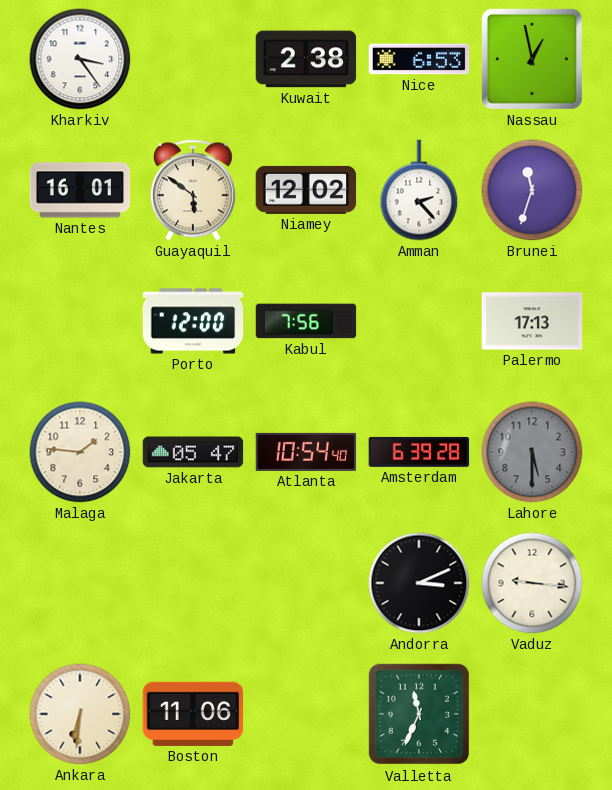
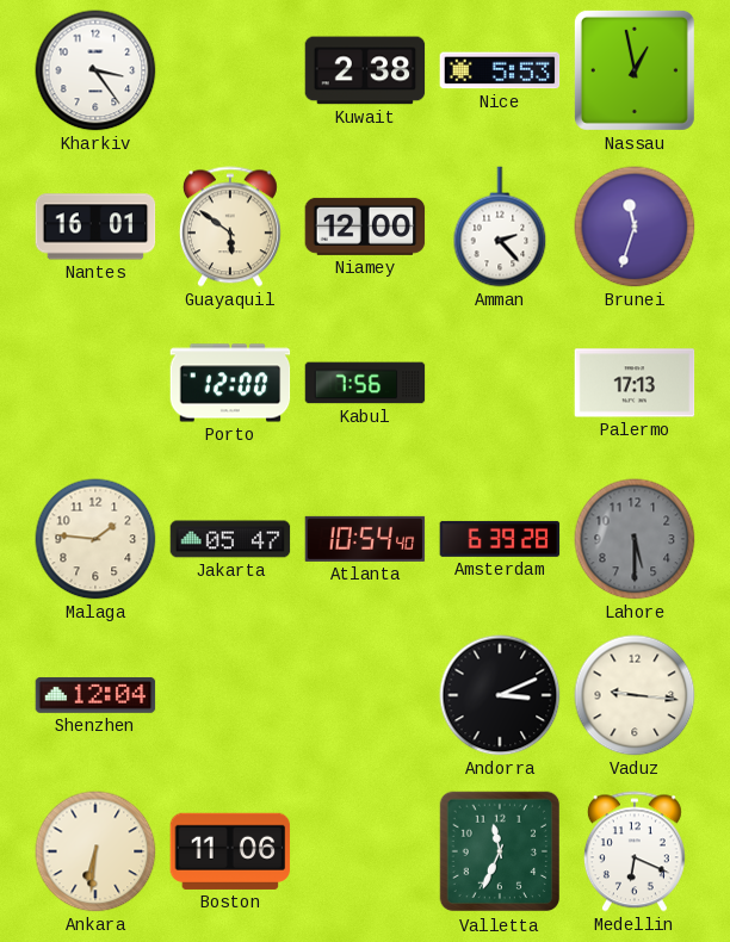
Nice: 6:53 -> 5:53 (500, 70)
Niamey: 12:02 -> 12:00 (365, 227)
Shenzhen: none -> 12:04 (95, 695)
Medellin: none -> 6:19 (635, 851)
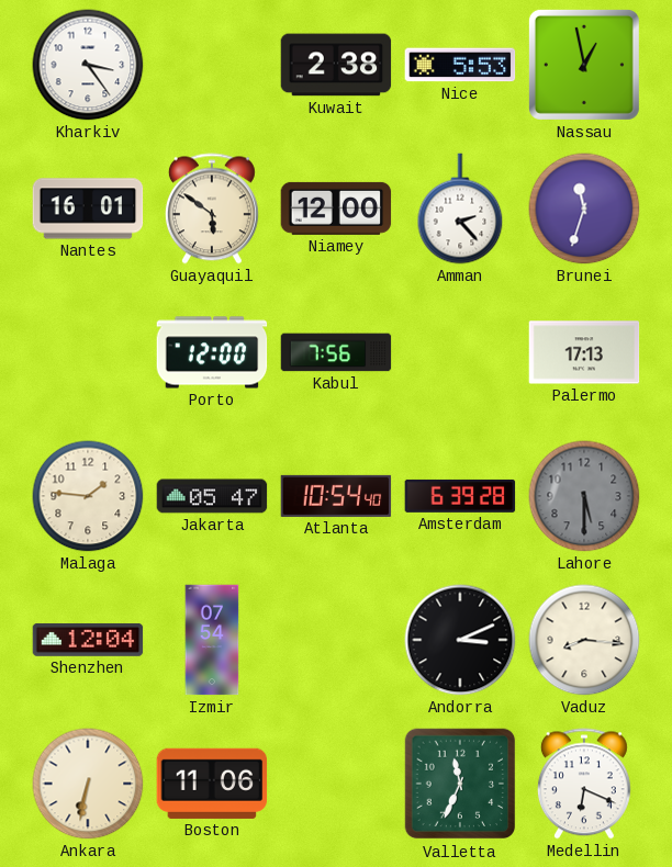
Izmir: none -> 07:54 (212, 640)
Vaduz: 9:16 -> 8:16 (584, 640)
Ankara: 6:31 -> 6:32 (88, 784)
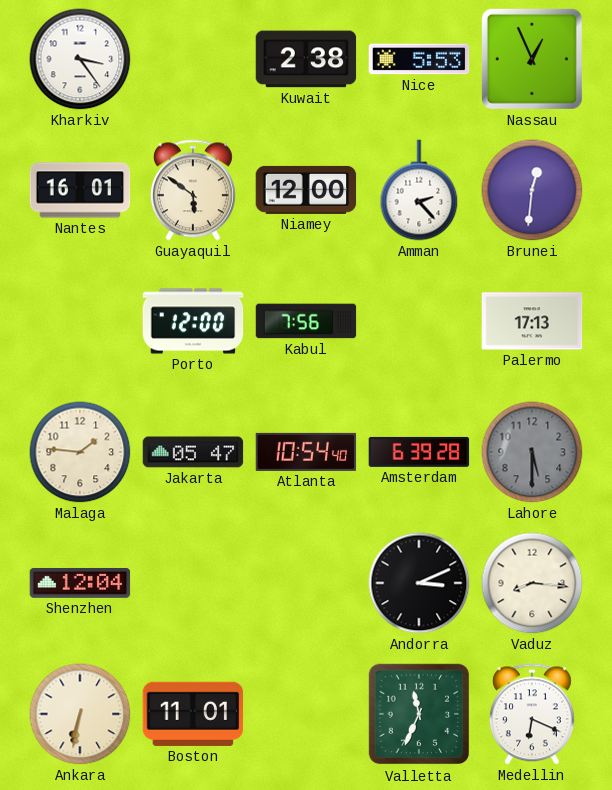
Nassau: 12:58 -> 12:56 (532, 59)
Brunei: 11:33 -> 12:31 (532, 190)
Izmir: 07:54 -> none (212, 640)
Boston: 11:06 -> 11:01 (193, 714)
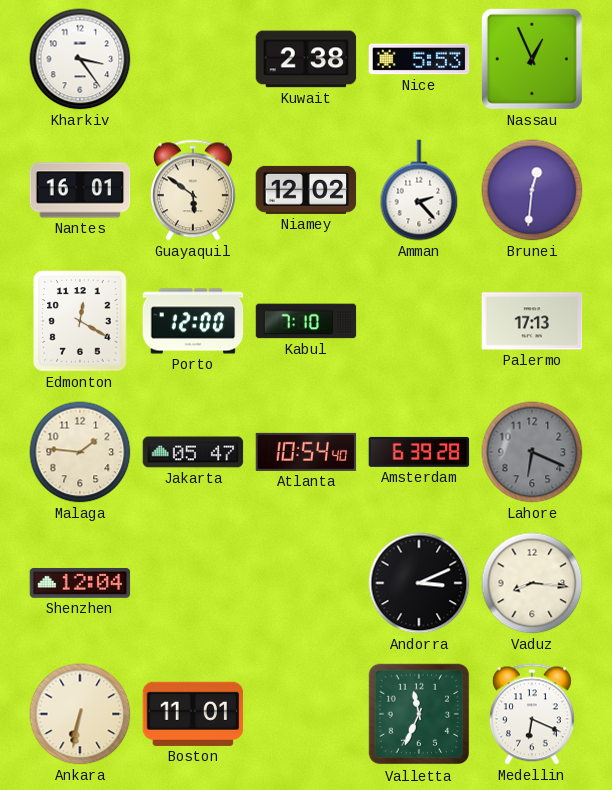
Niamey: 12:00 -> 12:02 (306, 190)
Edmonton: none -> 12:20 (80, 321)
Kabul: 7:56 -> 7:10 (306, 321)
Lahore: 5:30 -> 6:19 (532, 452)
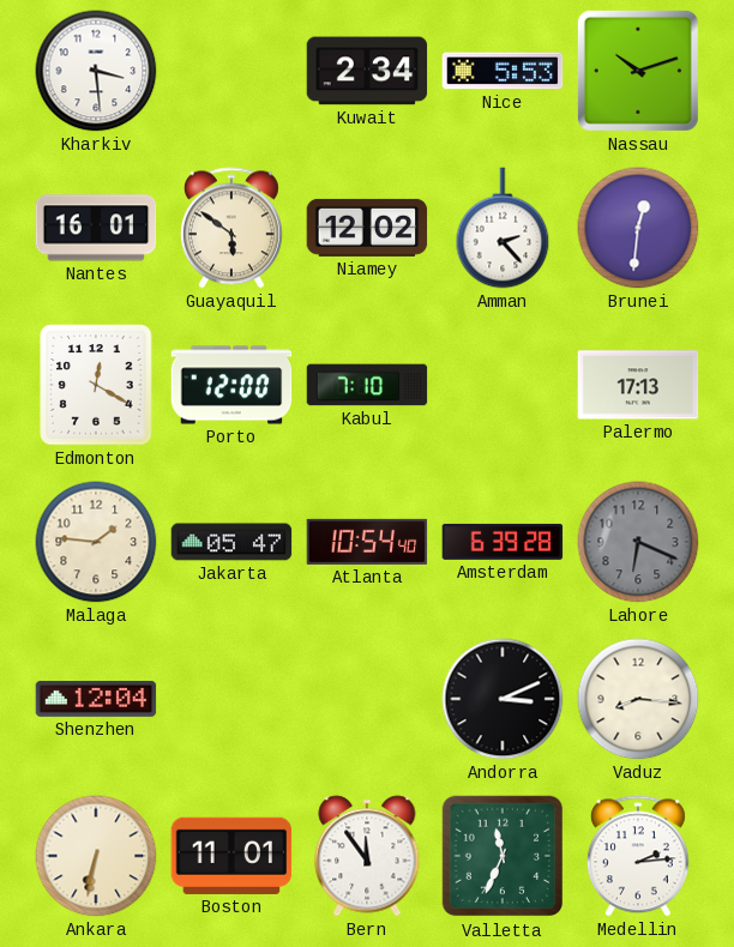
Kharkiv: 3:24 -> 3:29 (96, 71)
Kuwait: 2:38 -> 2:34 (367, 71)
Nassau: 12:56 -> 10:12 (638, 71)
Bern: none -> 11:54 (367, 856)
Medellin: 6:19 -> 2:14 (638, 856)
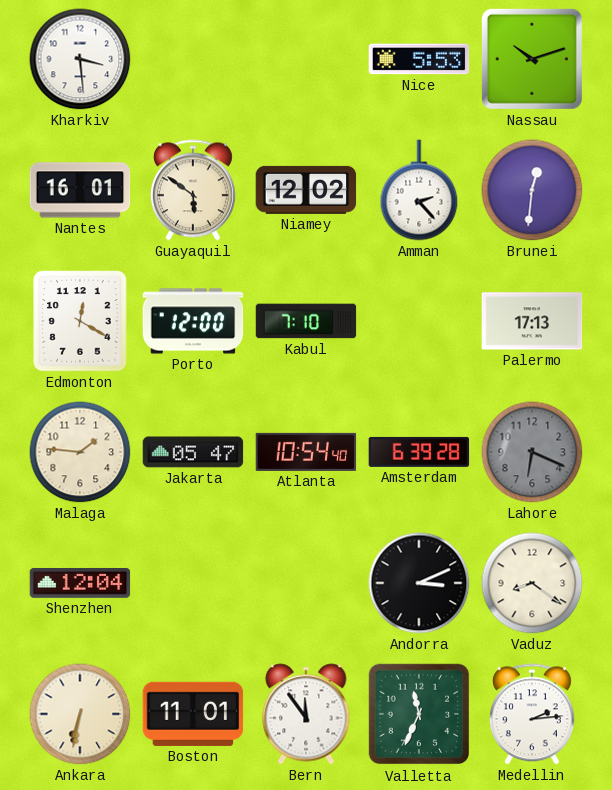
Kuwait: 2:34 -> none (367, 71)
Vaduz: 8:16 -> 8:21 (532, 583)
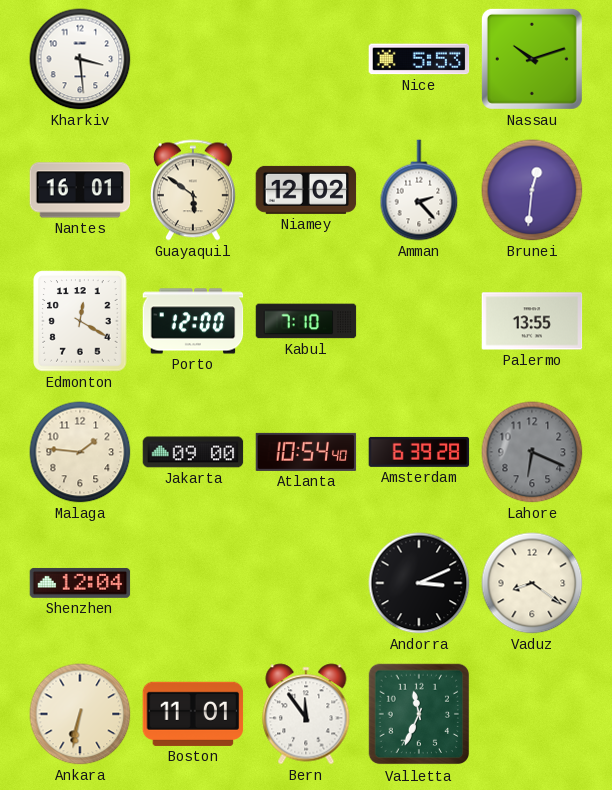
Palermo: 17:13 -> 13:55 (532, 321)
Jakarta: 05:47 -> 09:00 (193, 452)
Medellin: 2:14 -> none (532, 714)
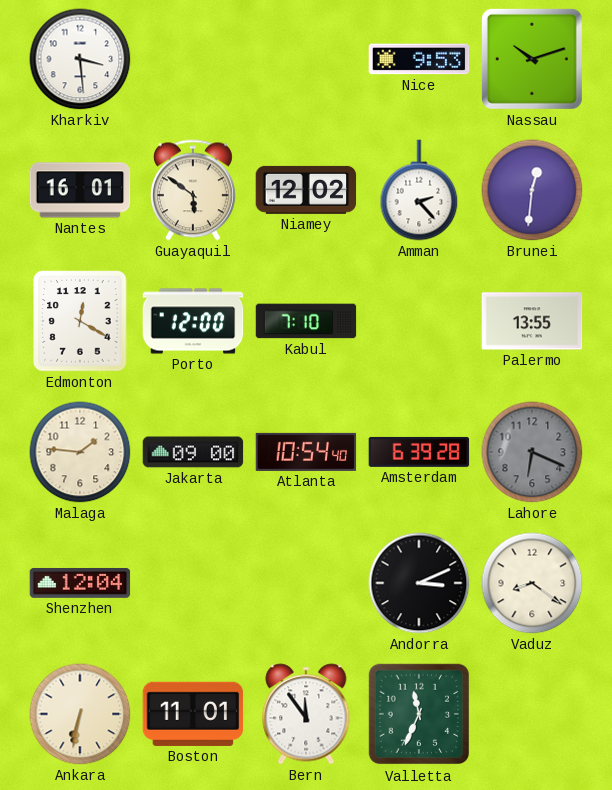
Nice: 5:53 -> 9:53 (419, 59)
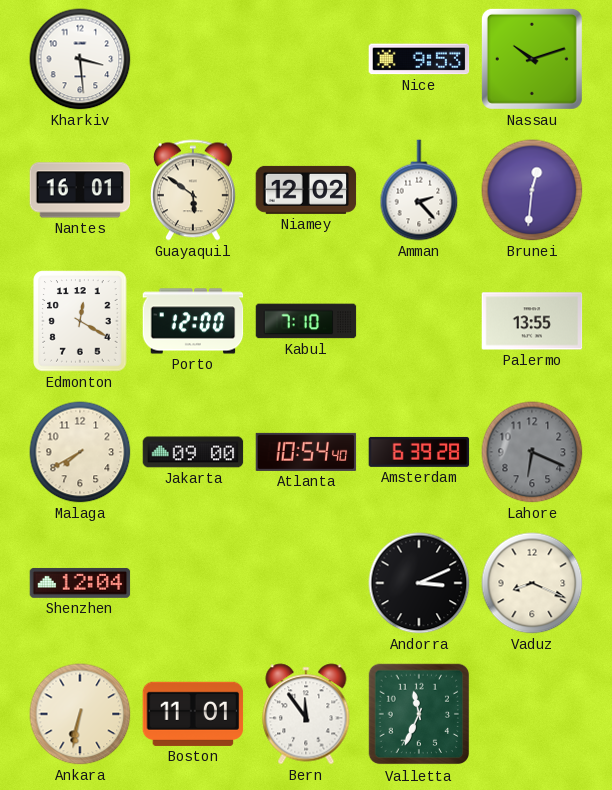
Malaga: 1:46 -> 7:40 (80, 452)
Vaduz: 8:21 -> 8:19 (532, 583)
